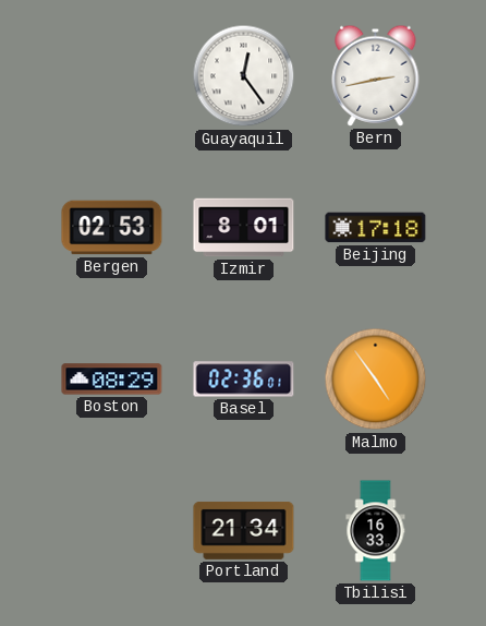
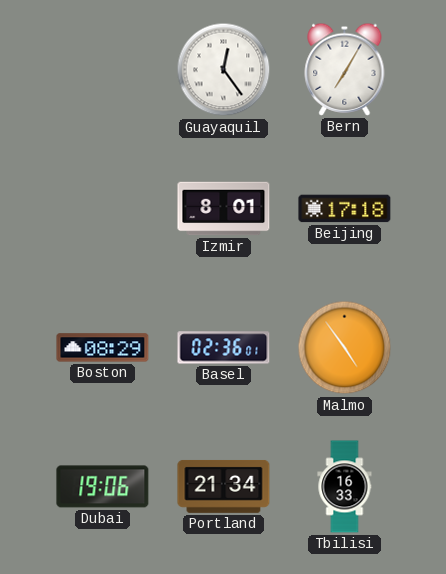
Bern: 2:43 -> 7:05 (345, 69)
Bergen: 02:53 -> none (112, 228)
Dubai: none -> 19:06 (103, 487)
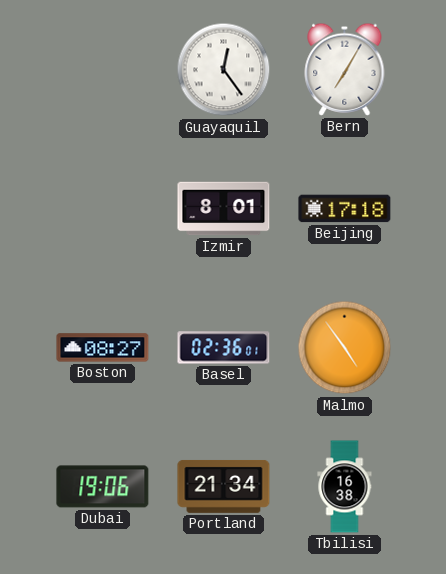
Boston: 08:29 -> 08:27 (103, 348)
Tbilisi: 16:33 -> 16:38 (345, 487)
